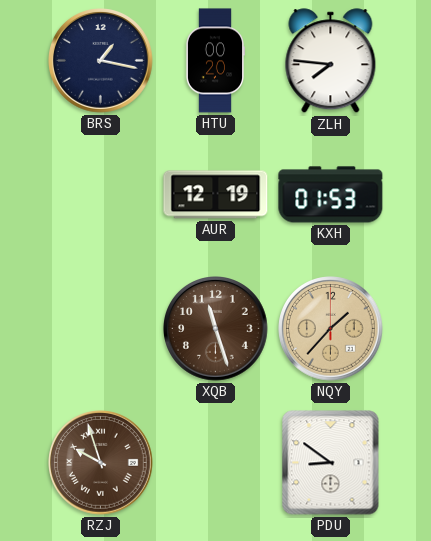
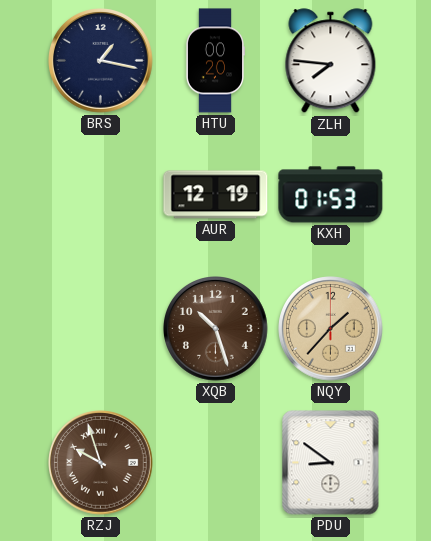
XQB: 11:27 -> 10:27 (216, 329)
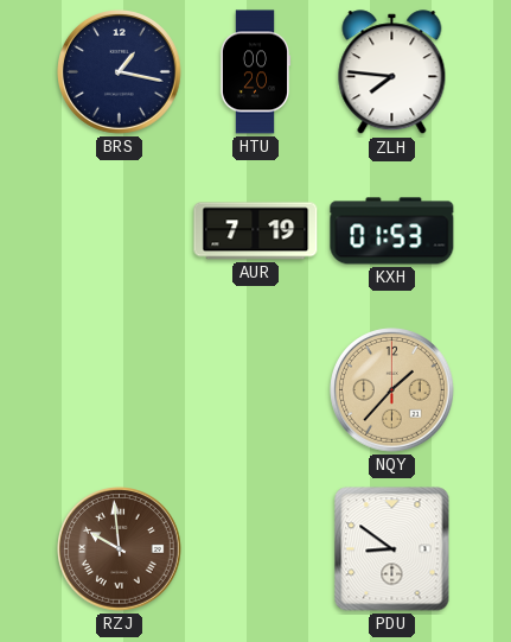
AUR: 12:19 -> 7:19 (256, 231)
XQB: 10:27 -> none (216, 329)
RZJ: 9:57 -> 9:59 (120, 549)
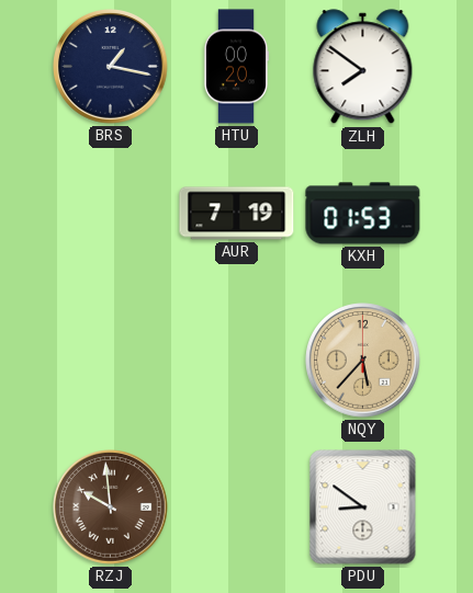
ZLH: 7:46 -> 7:51 (363, 67)
NQY: 1:37 -> 5:37 (363, 361)
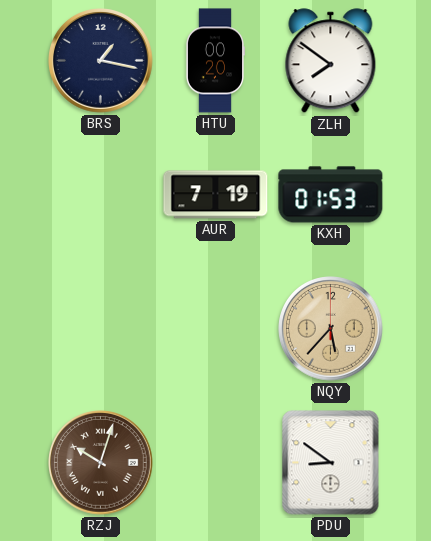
RZJ: 9:59 -> 10:03 (101, 463)
